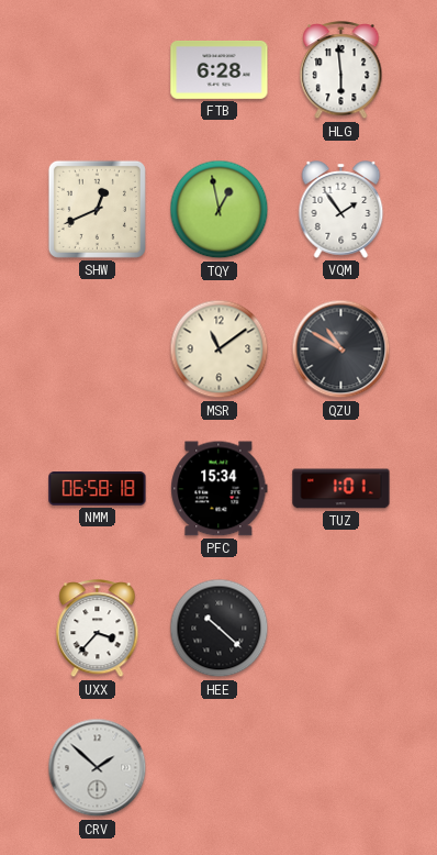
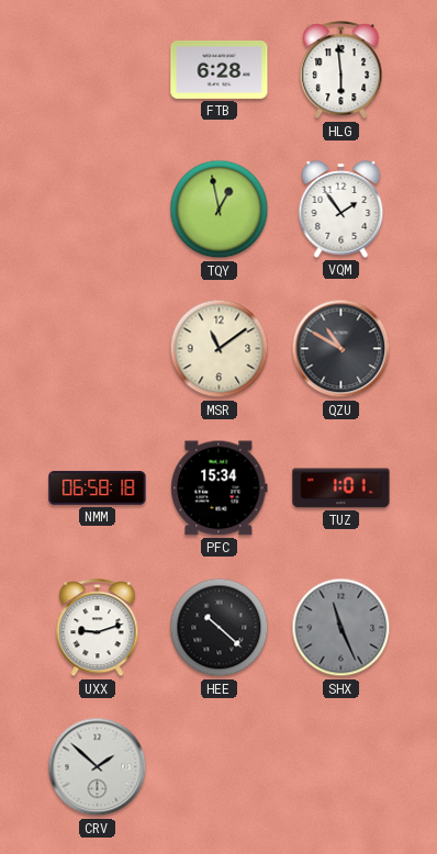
SHW: 12:41 -> none (97, 209)
UXX: 3:37 -> 9:12 (98, 628)
SHX: none -> 11:26 (341, 628)
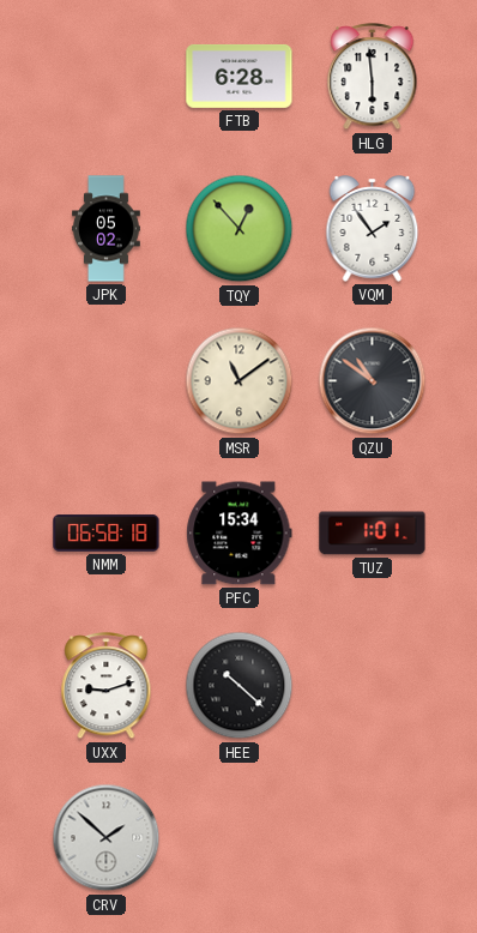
JPK: none -> 05:02 (107, 229)
TQY: 12:58 -> 12:53 (240, 229)
QZU: 10:50 -> 10:51 (373, 381)
SHX: 11:26 -> none (341, 628)
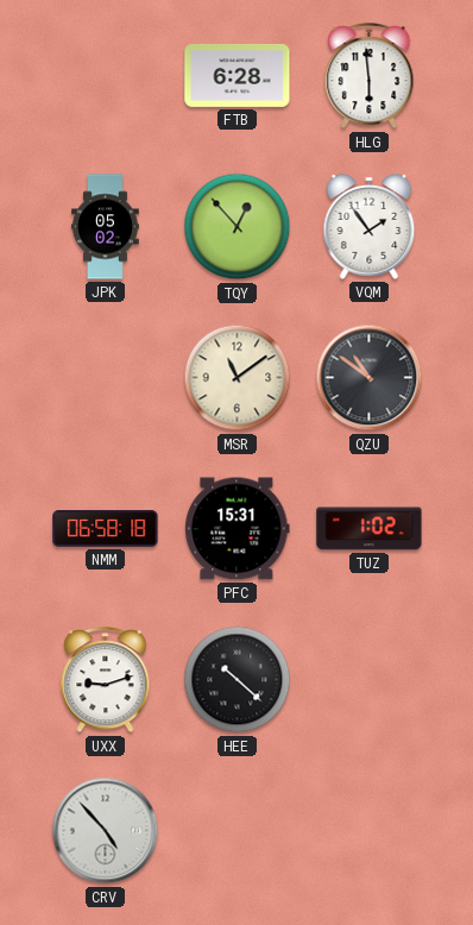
PFC: 15:34 -> 15:31 (238, 529)
TUZ: 1:01 -> 1:02 (370, 529)
CRV: 1:52 -> 4:53 (106, 831)
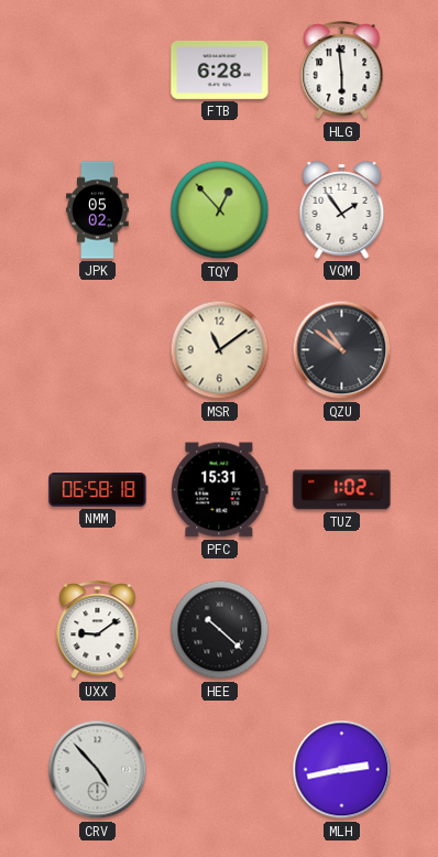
UXX: 9:12 -> 9:09 (98, 630)
MLH: none -> 2:43 (342, 770)
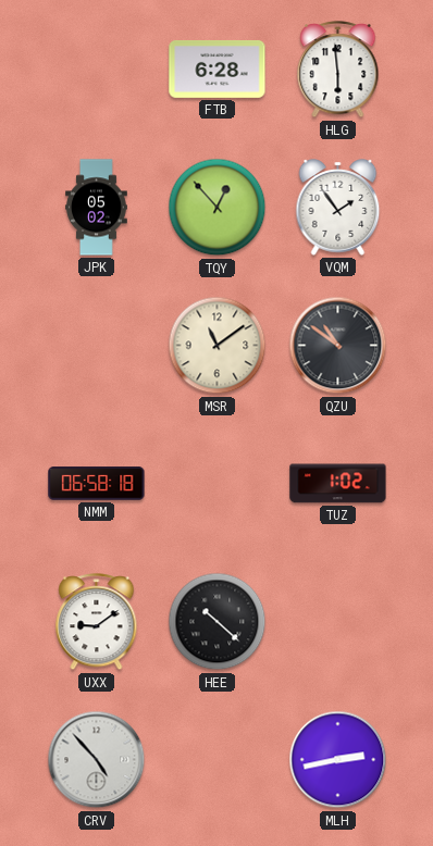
PFC: 15:31 -> none (220, 490)
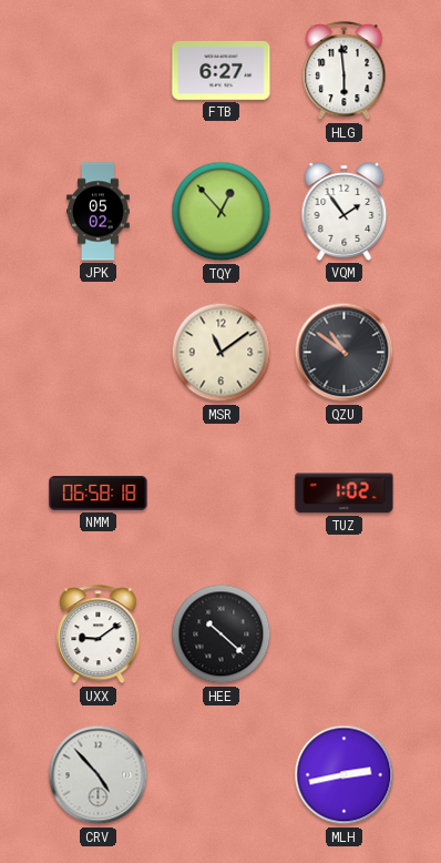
FTB: 6:28 -> 6:27 (222, 70)
